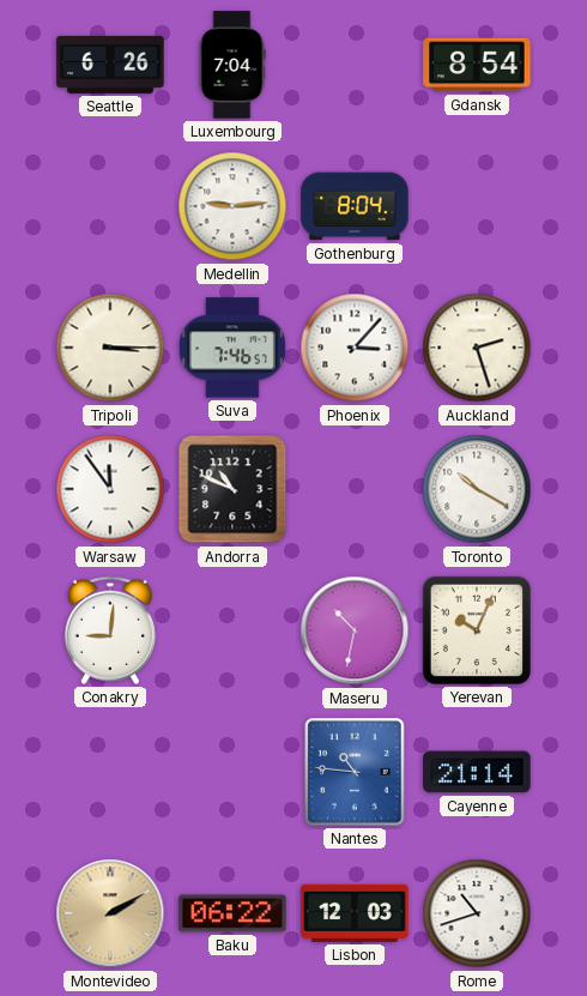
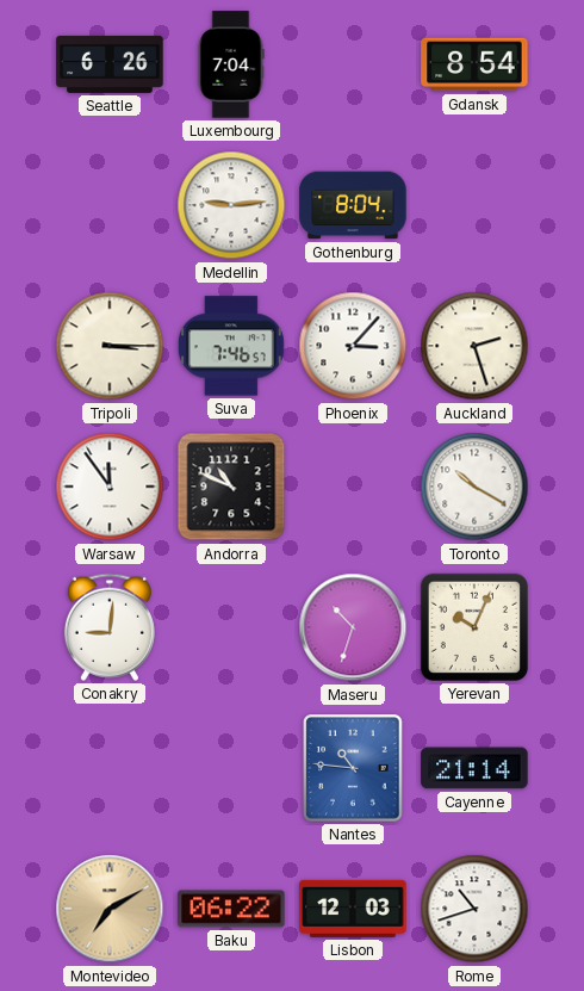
Maseru: 10:32 -> 10:33 (353, 627)
Montevideo: 2:10 -> 7:10 (110, 909)
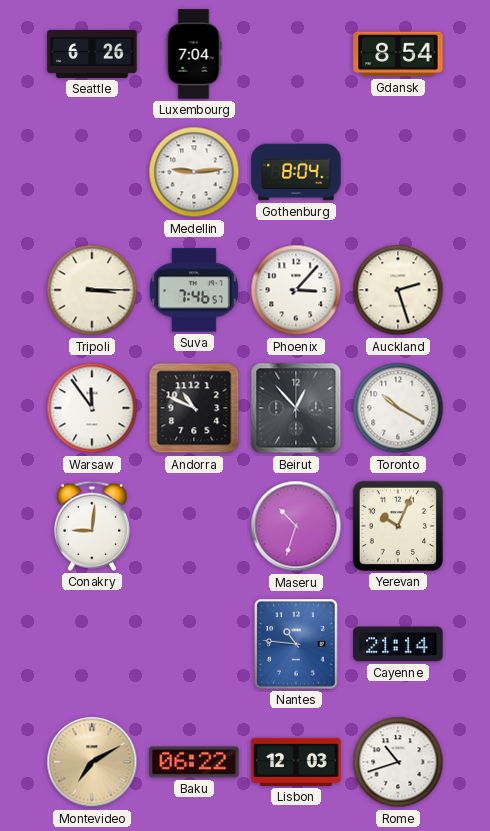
Beirut: none -> 12:53 (296, 408)
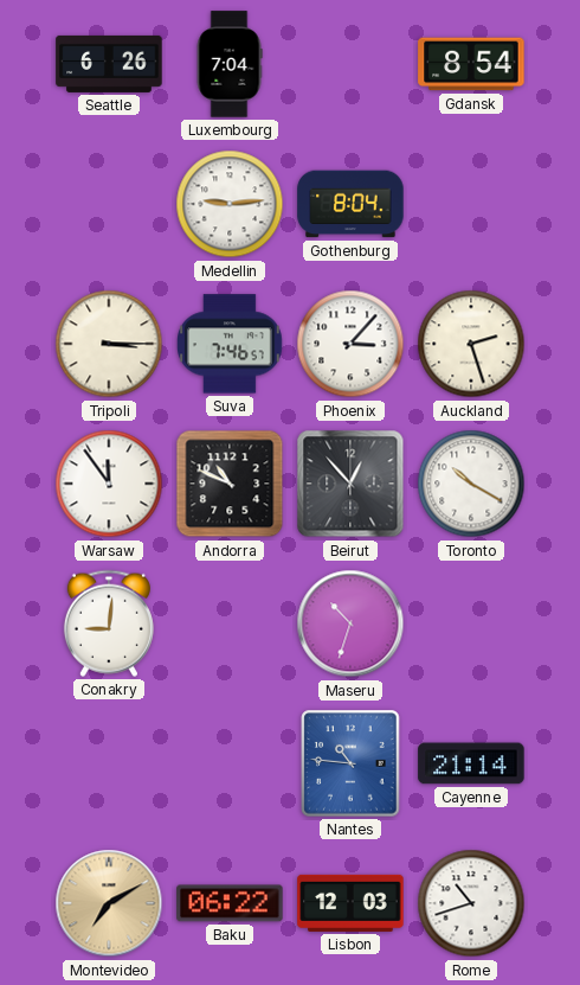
Yerevan: 10:04 -> none (398, 526)
